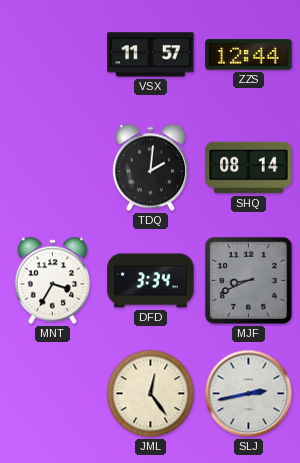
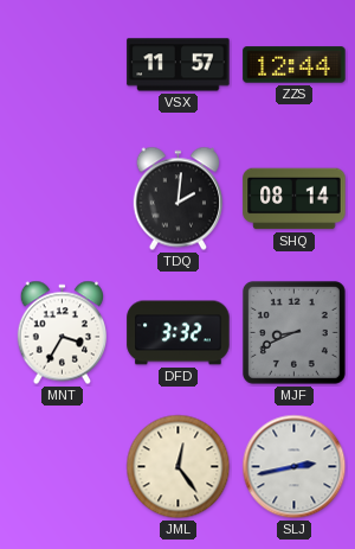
DFD: 3:34 -> 3:32 (179, 333)
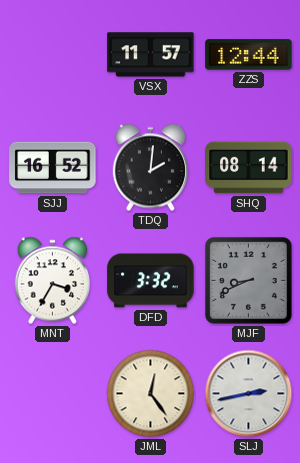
SJJ: none -> 16:52 (53, 168)
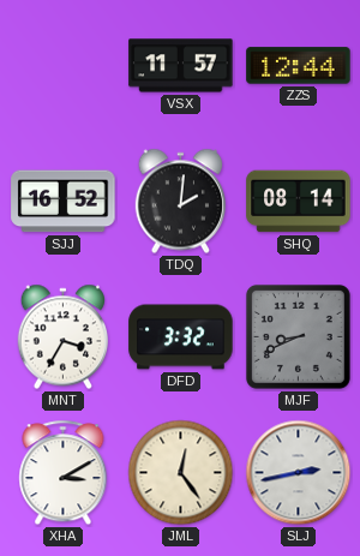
XHA: none -> 3:10 (64, 473)
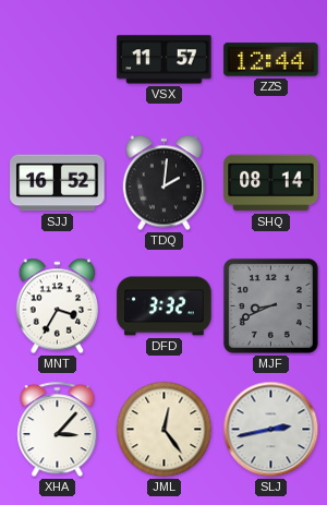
XHA: 3:10 -> 3:07 (58, 430)
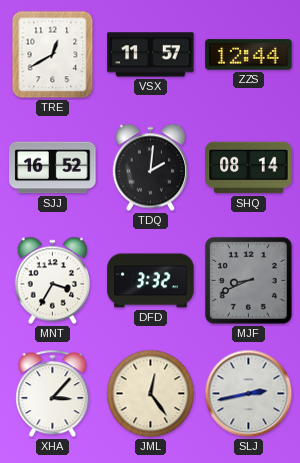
TRE: none -> 12:40 (53, 55)
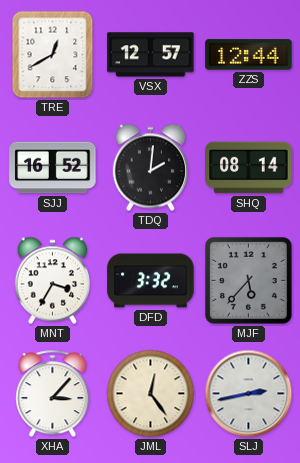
VSX: 11:57 -> 12:57 (151, 55)
MJF: 8:41 -> 5:37 (248, 280)
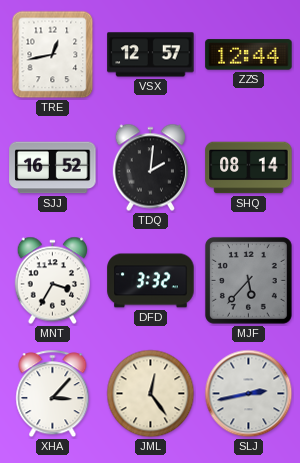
TRE: 12:40 -> 12:43 (53, 55)
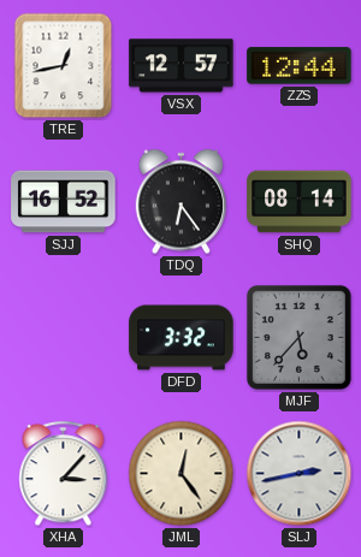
TDQ: 2:01 -> 6:24 (180, 202)
MNT: 3:35 -> none (52, 281)
